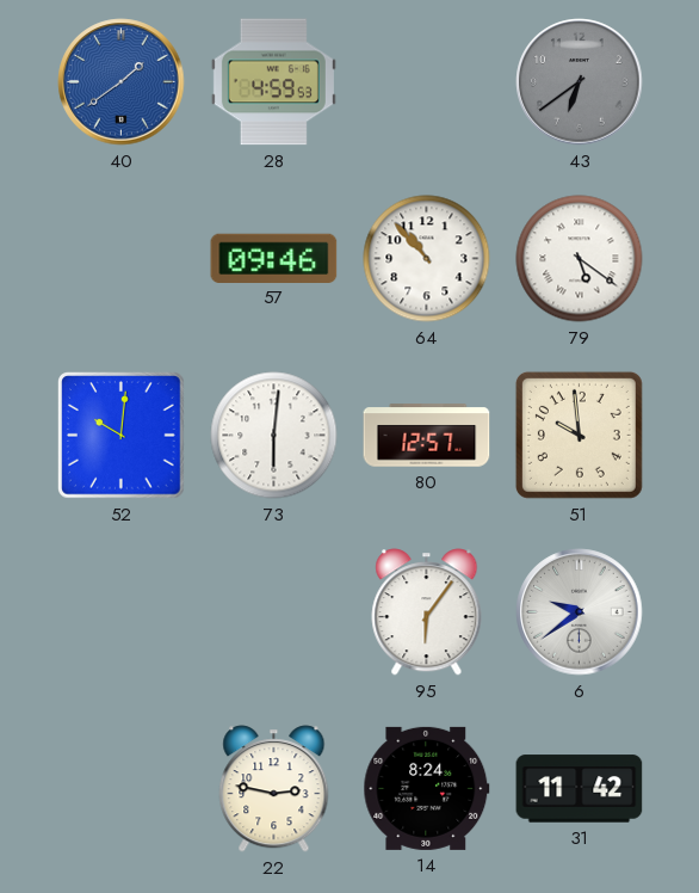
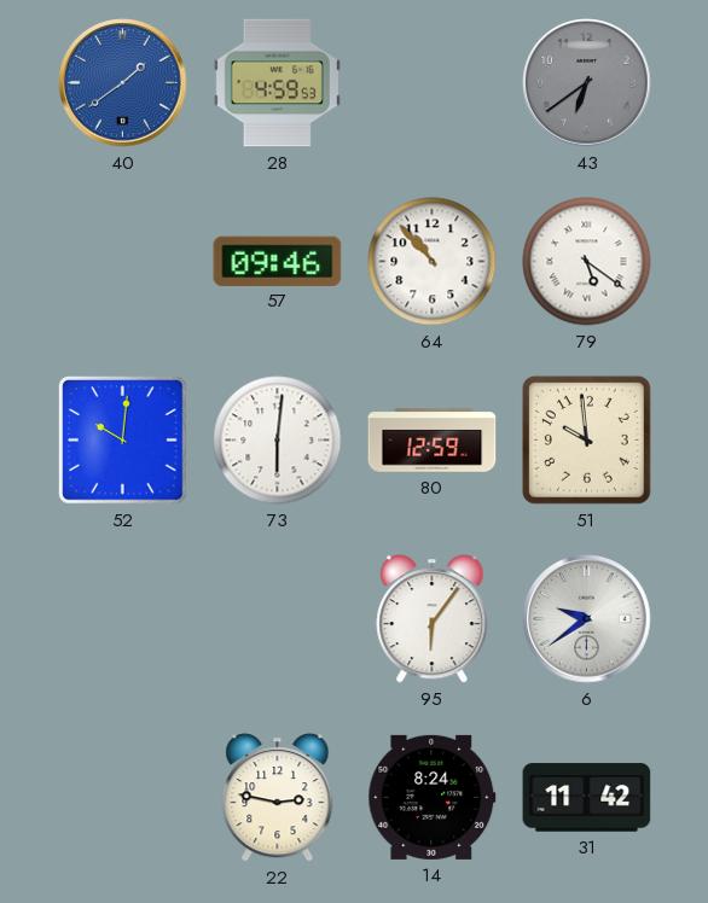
80: 12:57 -> 12:59 (433, 441)
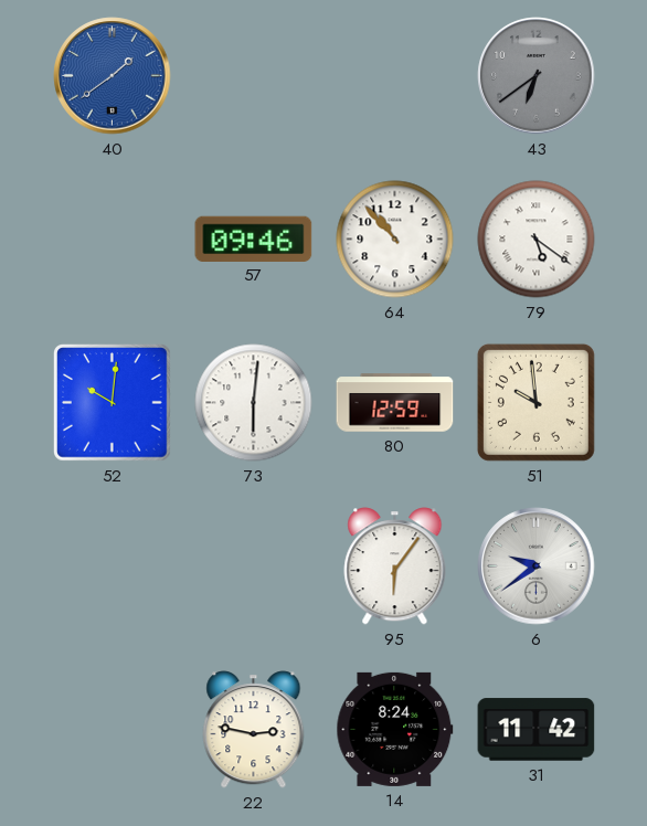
28: 4:59 -> none (277, 83)
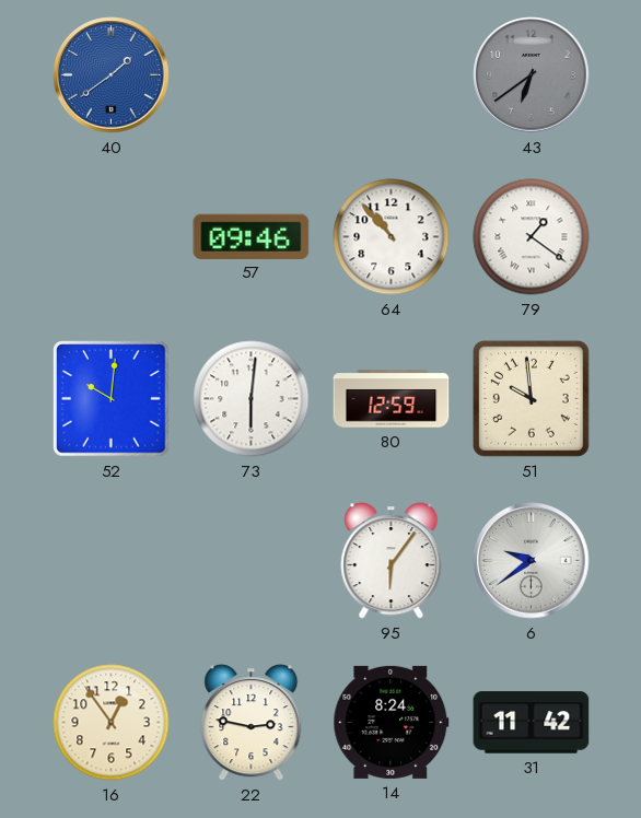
79: 5:21 -> 1:21 (532, 237)
16: none -> 12:54 (112, 723)
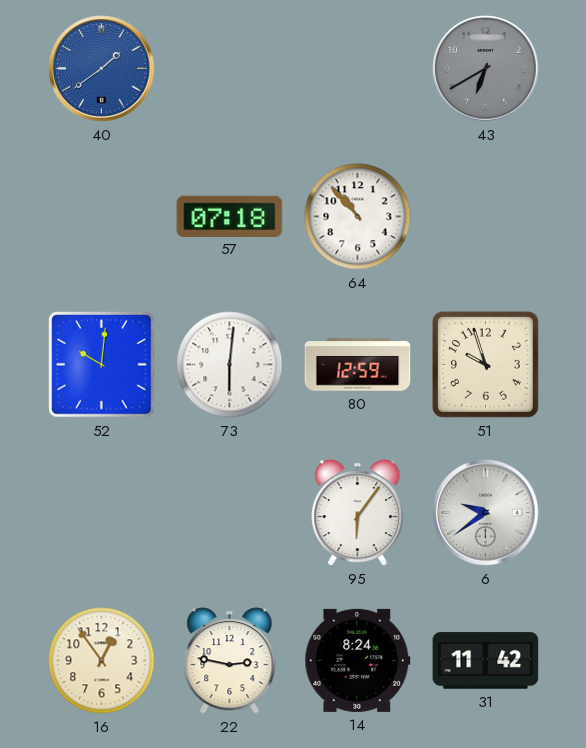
43: 6:39 -> 6:40 (486, 69)
57: 09:46 -> 07:18 (230, 216)
79: 1:21 -> none (532, 237)
51: 9:59 -> 9:57 (485, 364)
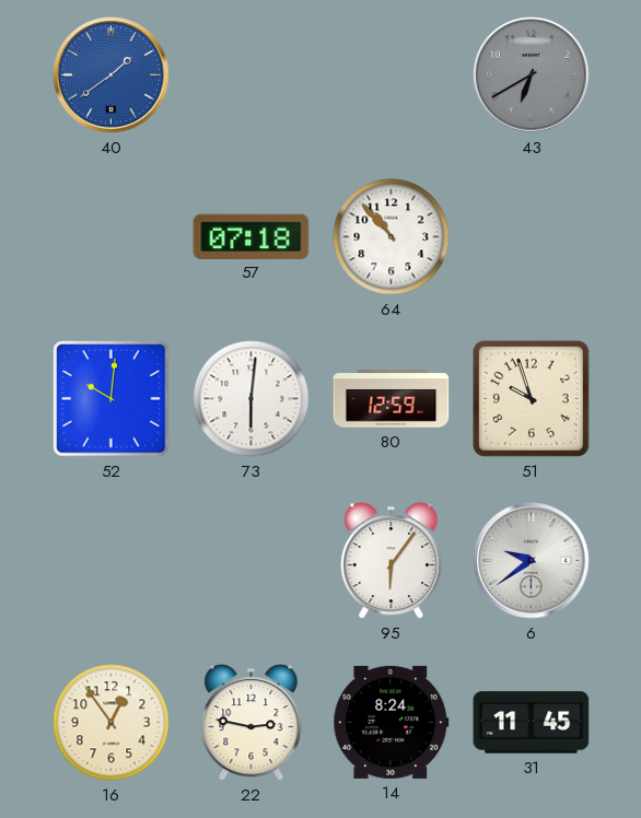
31: 11:42 -> 11:45 (532, 723)
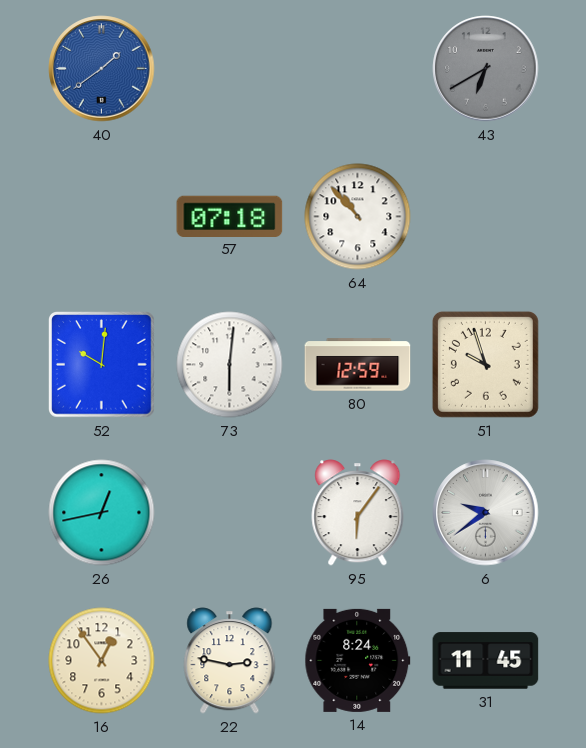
26: none -> 12:43 (102, 513)
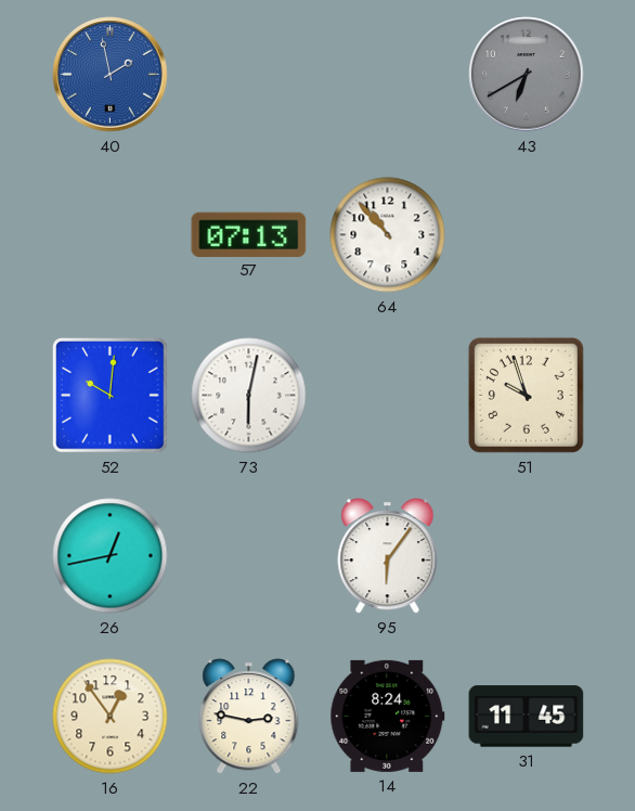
40: 1:39 -> 1:58 (111, 75)
57: 07:18 -> 07:13 (249, 234)
73: 6:01 -> 6:02 (249, 396)
80: 12:59 -> none (358, 365)
6: 9:39 -> none (486, 513)
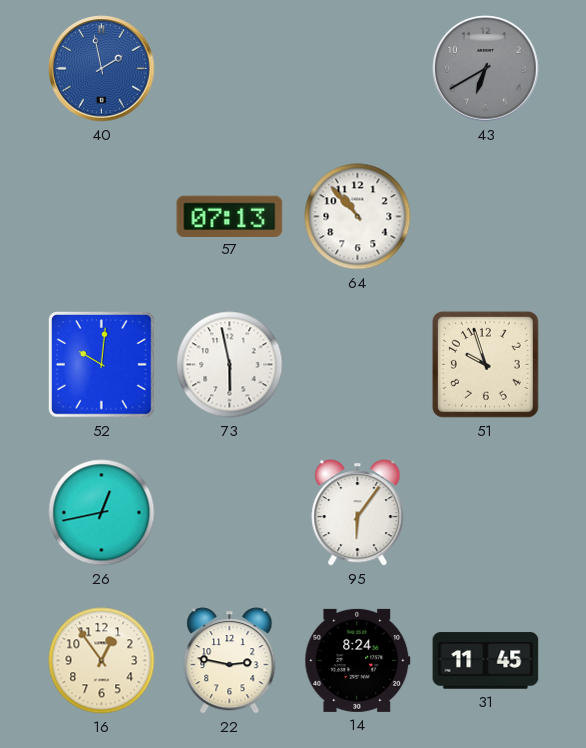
73: 6:02 -> 5:58 (230, 365)
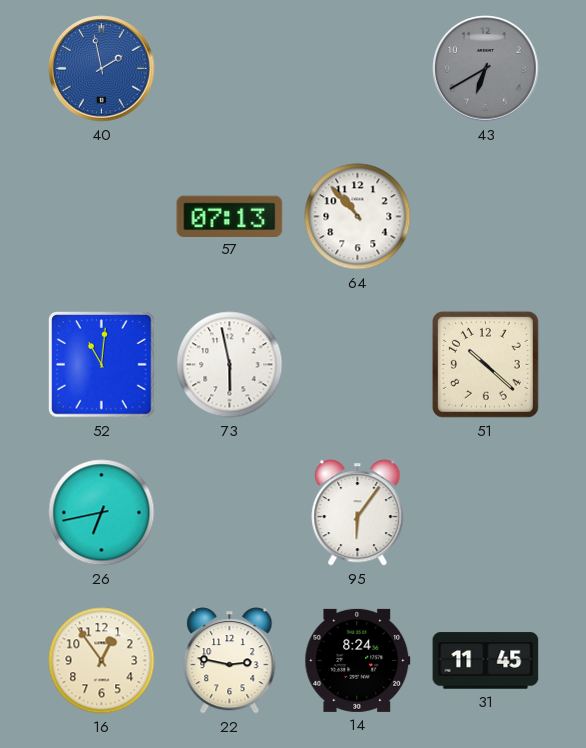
52: 10:01 -> 11:01 (102, 365)
51: 9:57 -> 10:22 (485, 364)
26: 12:43 -> 6:43 (102, 513)
